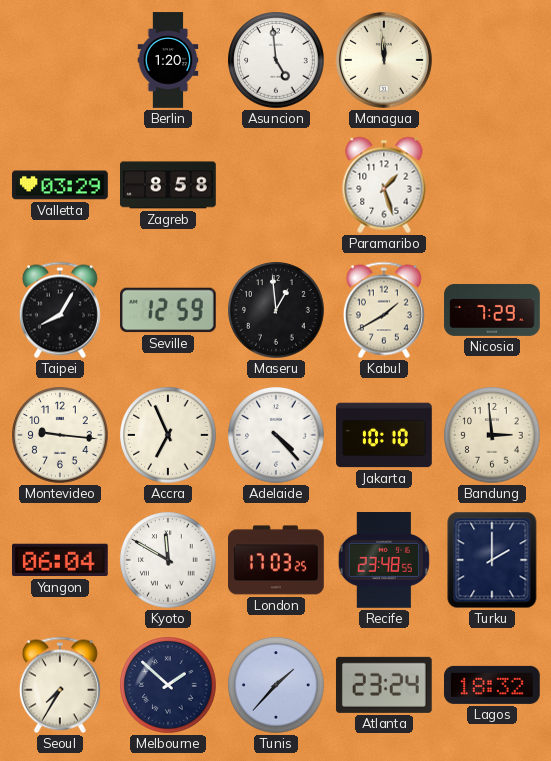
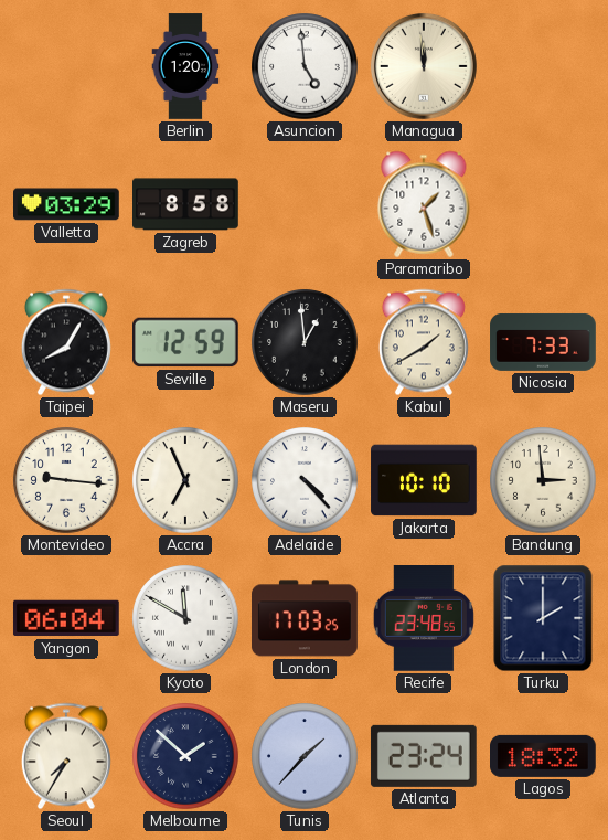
Nicosia: 7:29 -> 7:33 (543, 342)
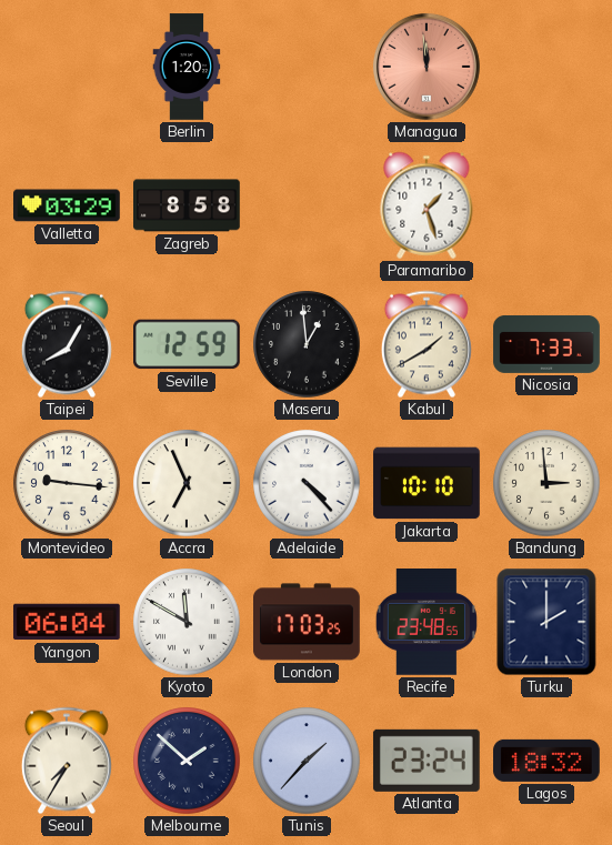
Asuncion: 4:59 -> none (305, 66)
Managua dial: cream -> salmon (427, 67)
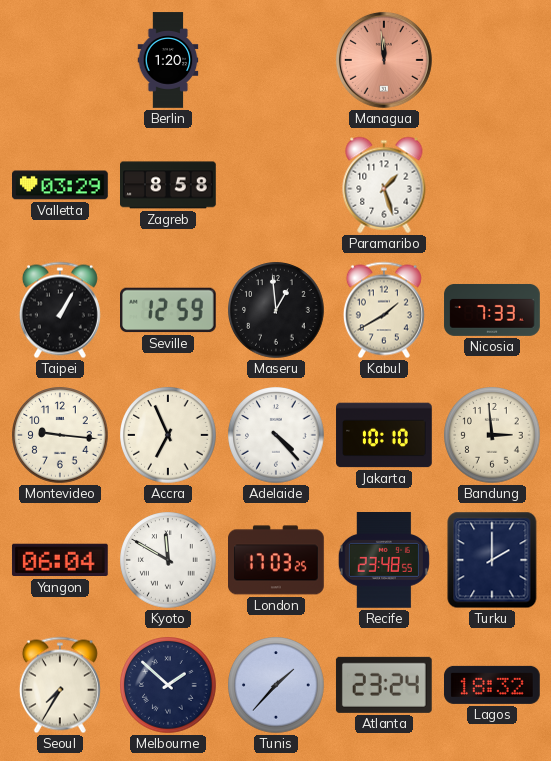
Taipei: 8:05 -> 1:05 (60, 310)
